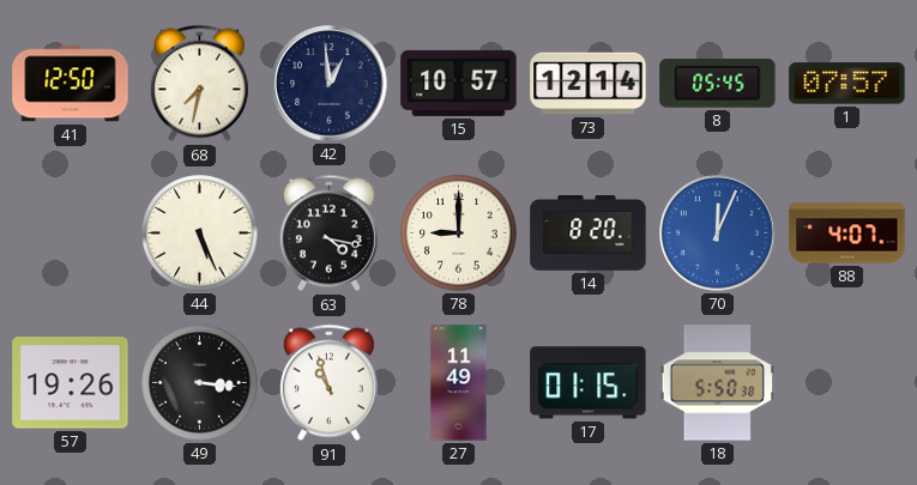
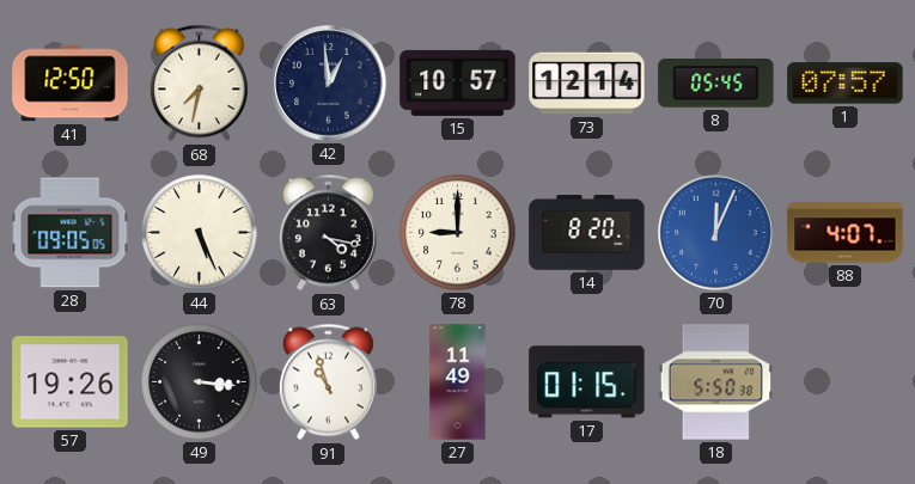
28: none -> 09:05 (71, 233)
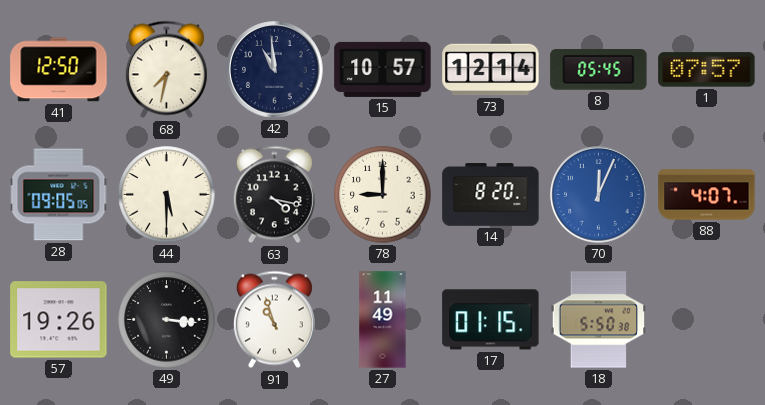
42: 12:59 -> 10:59 (275, 70)
44: 5:26 -> 5:30 (167, 195)
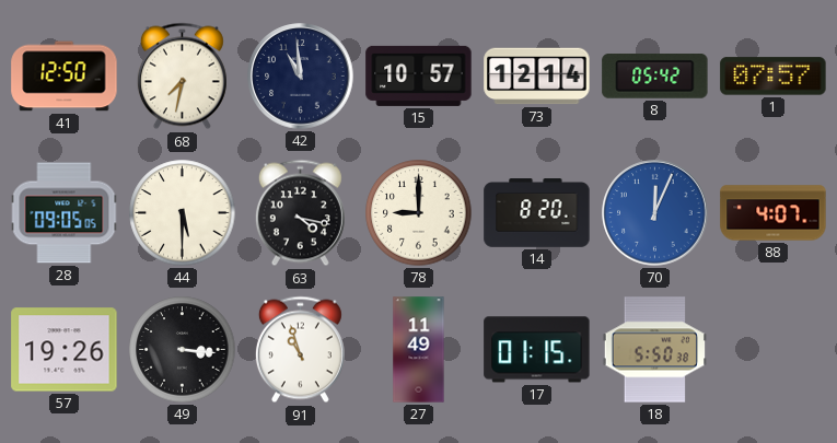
8: 05:45 -> 05:42 (655, 77)
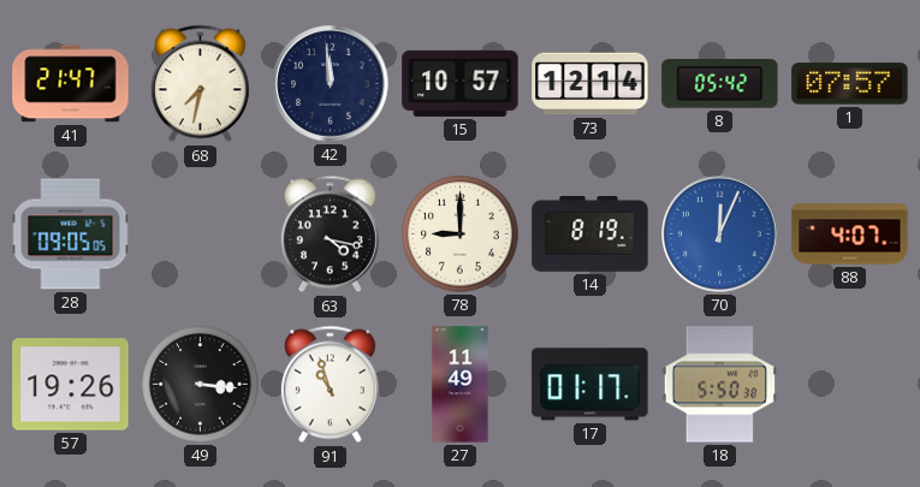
41: 12:50 -> 21:47 (71, 84)
42: 10:59 -> 11:59 (331, 84)
44: 5:30 -> none (183, 213)
14: 8:20 -> 8:19 (590, 234)
17: 01:15 -> 01:17 (590, 385)
